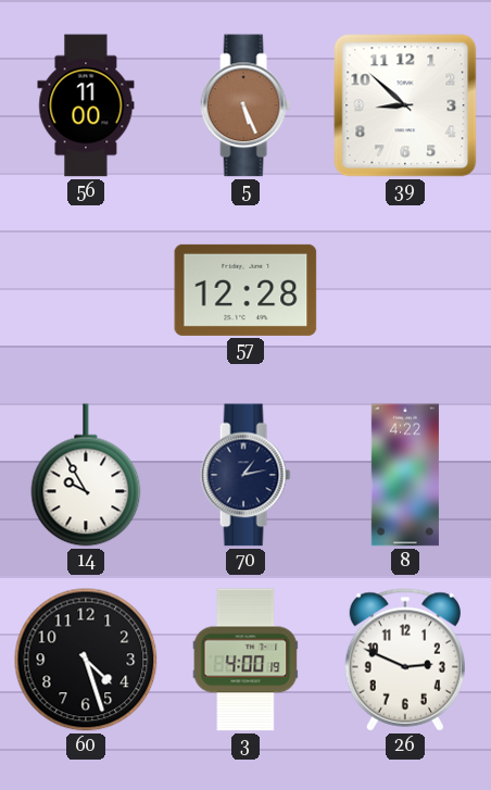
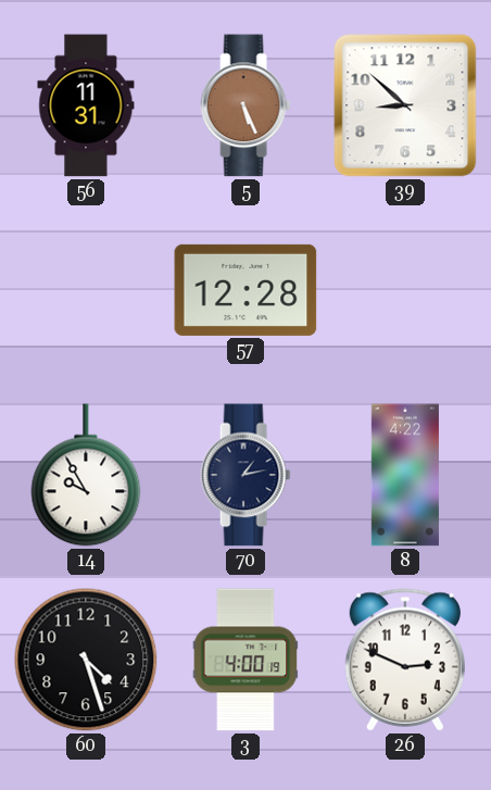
56: 11:00 -> 11:31 (86, 105)
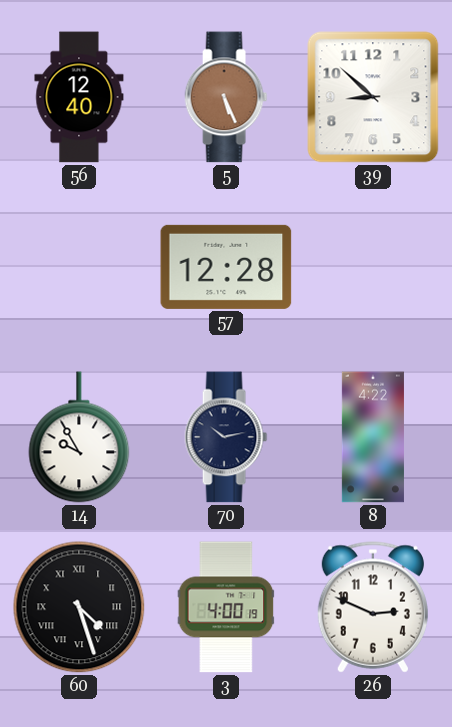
56: 11:31 -> 12:40 (79, 97)
70: 1:13 -> 10:13 (226, 437)
60 numerals: Arabic -> Roman (79, 607)
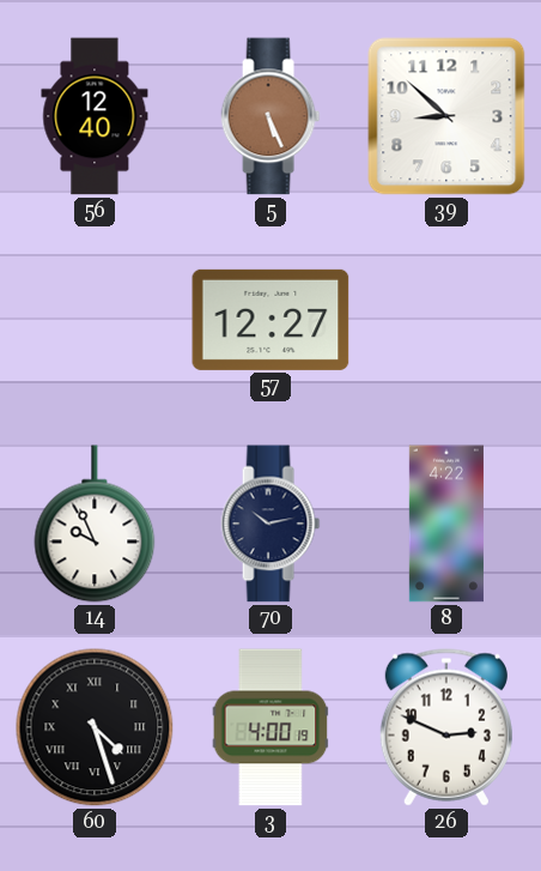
57: 12:28 -> 12:27 (270, 320)
14: 9:55 -> 9:56 (95, 524)
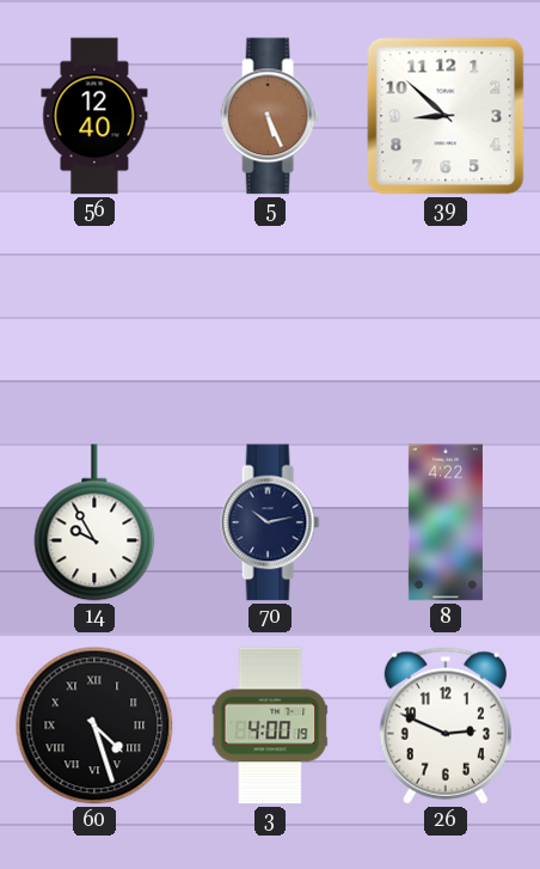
57: 12:27 -> none (270, 320)
14: 9:56 -> 9:55 (94, 522)
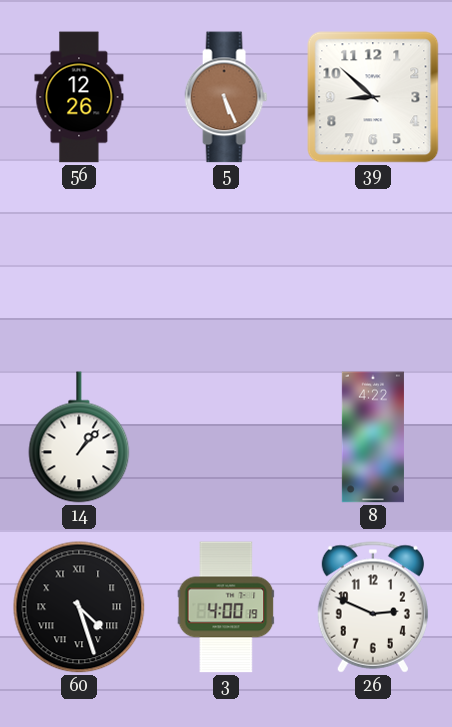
56: 12:40 -> 12:26 (79, 97)
14: 9:55 -> 1:07 (79, 437)
70: 10:13 -> none (270, 522)
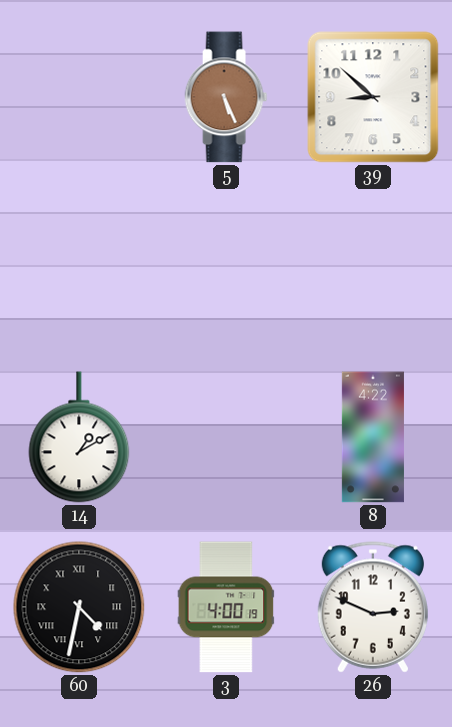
56: 12:26 -> none (79, 97)
14: 1:07 -> 1:10 (79, 437)
60: 4:27 -> 4:32 (79, 607)
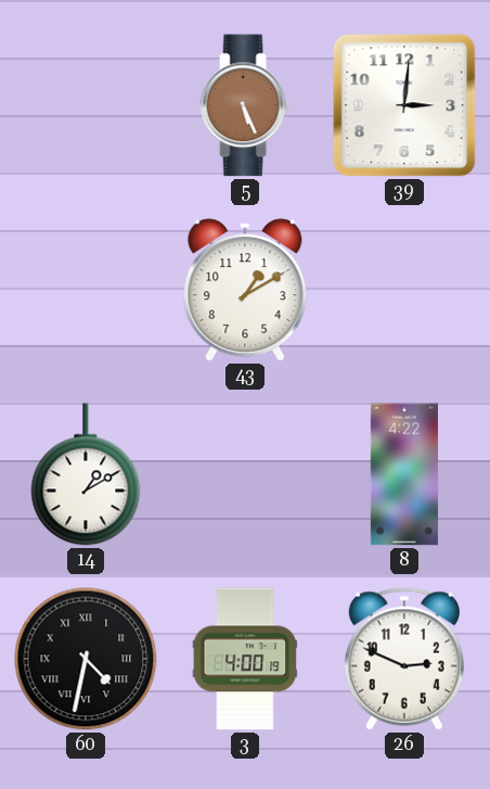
39: 8:52 -> 3:01 (404, 105)
43: none -> 1:10 (245, 290)
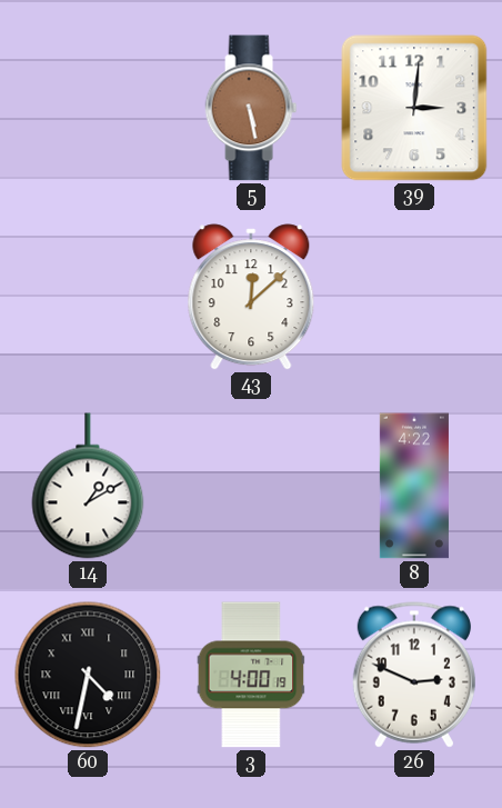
5: 5:26 -> 5:28 (251, 108)
43: 1:10 -> 12:08 (251, 297)
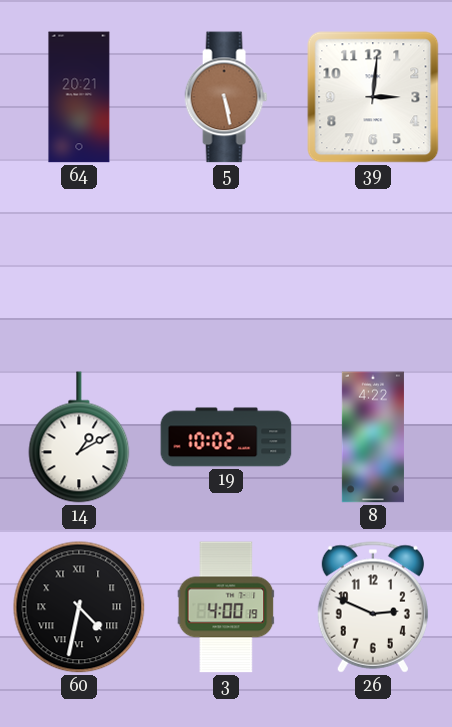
64: none -> 20:21 (79, 97)
43: 12:08 -> none (251, 297)
19: none -> 10:02 (226, 437)
